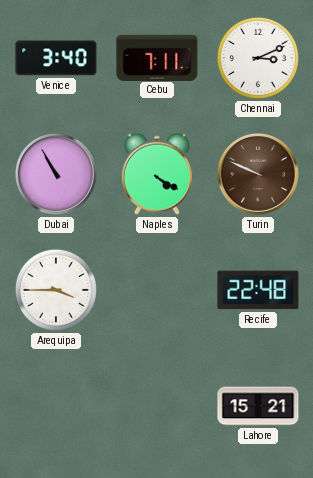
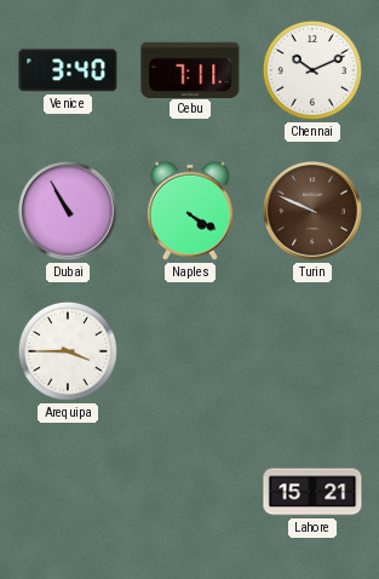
Chennai: 3:11 -> 10:11 (312, 70)
Recife: 22:48 -> none (258, 290)
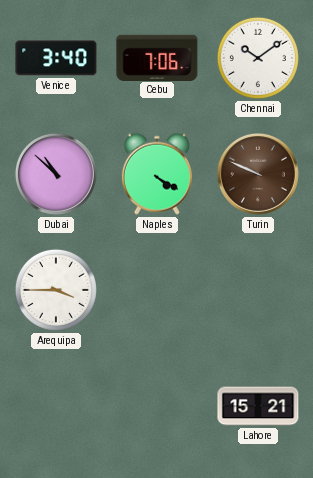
Cebu: 7:11 -> 7:06 (157, 57)
Chennai: 10:11 -> 10:09 (258, 58)
Dubai: 10:55 -> 10:52 (56, 174)
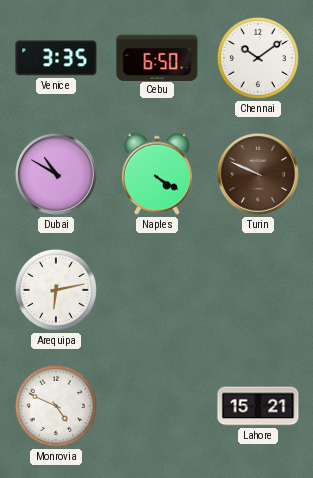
Venice: 3:40 -> 3:35 (56, 58)
Cebu: 7:06 -> 6:50 (157, 57)
Dubai: 10:52 -> 10:50 (56, 174)
Arequipa: 3:45 -> 6:13 (56, 290)
Monrovia: none -> 4:49 (56, 406)
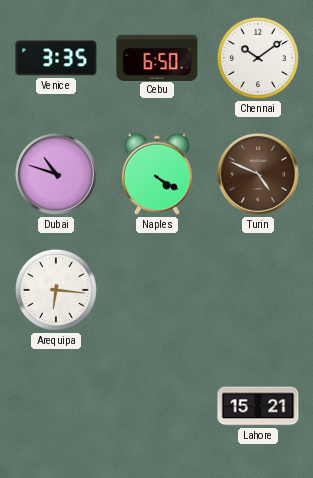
Dubai: 10:50 -> 10:48 (56, 174)
Turin: 9:49 -> 4:49 (258, 174)
Arequipa: 6:13 -> 6:16 (56, 290)
Monrovia: 4:49 -> none (56, 406)
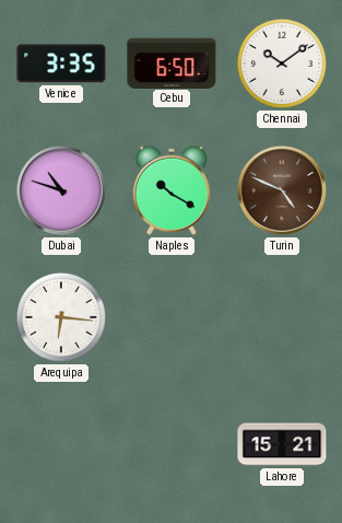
Naples: 4:20 -> 10:20 (172, 190)
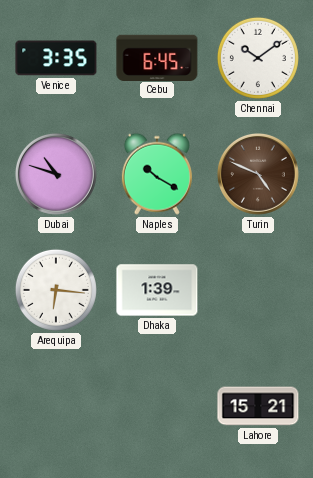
Cebu: 6:50 -> 6:45 (157, 57)
Dhaka: none -> 1:39 (157, 290)
